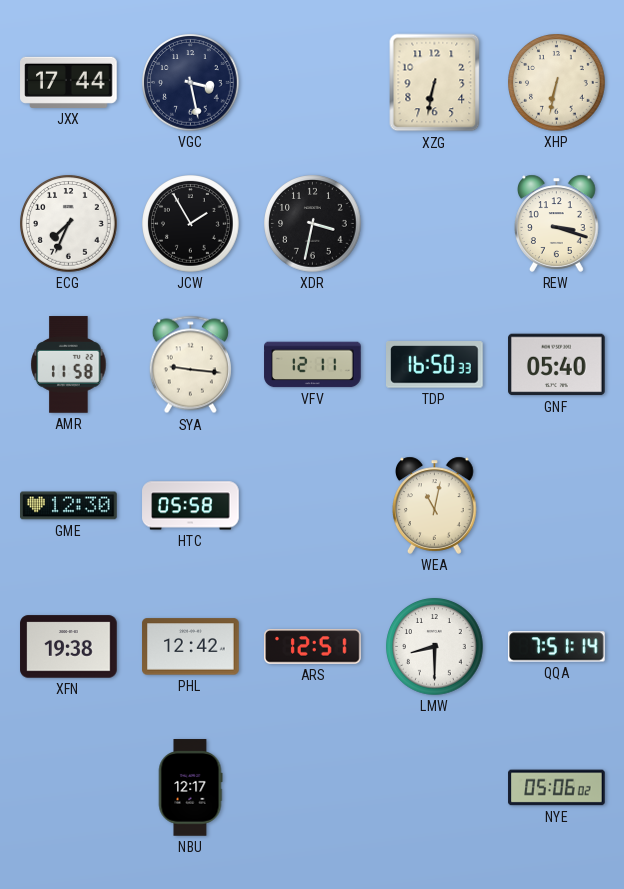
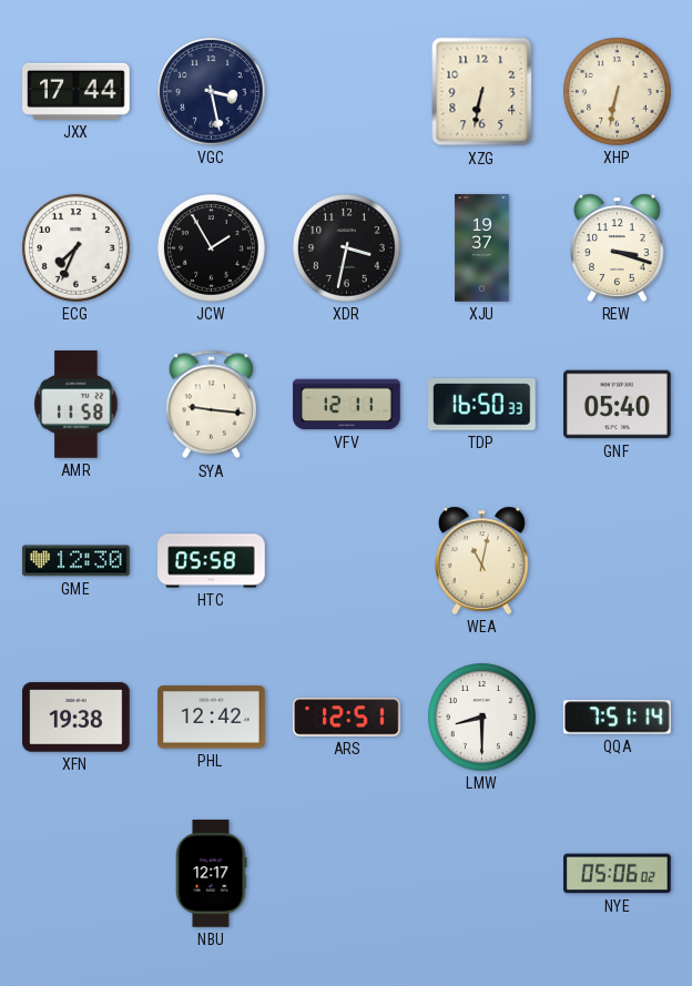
XJU: none -> 19:37 (482, 248)
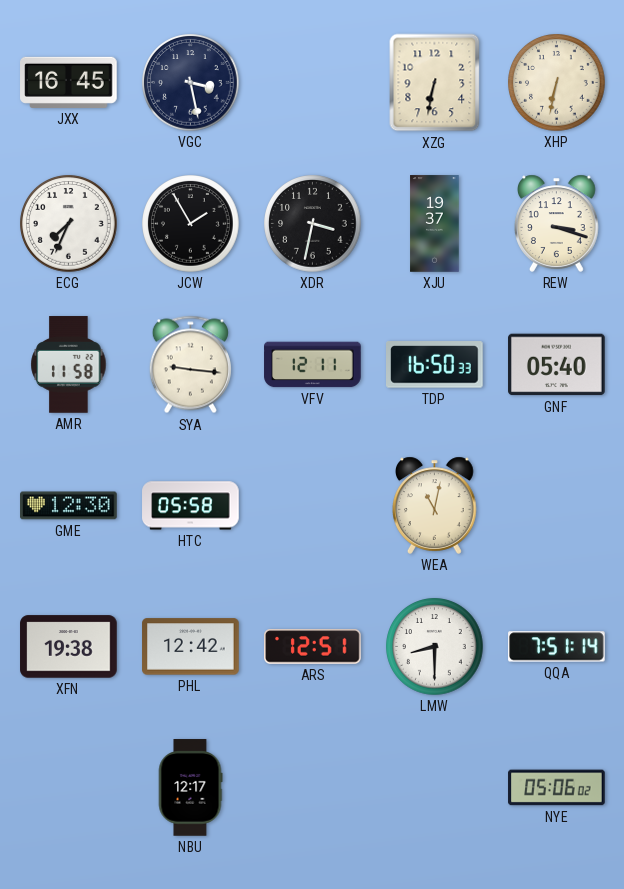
JXX: 17:44 -> 16:45 (69, 82)
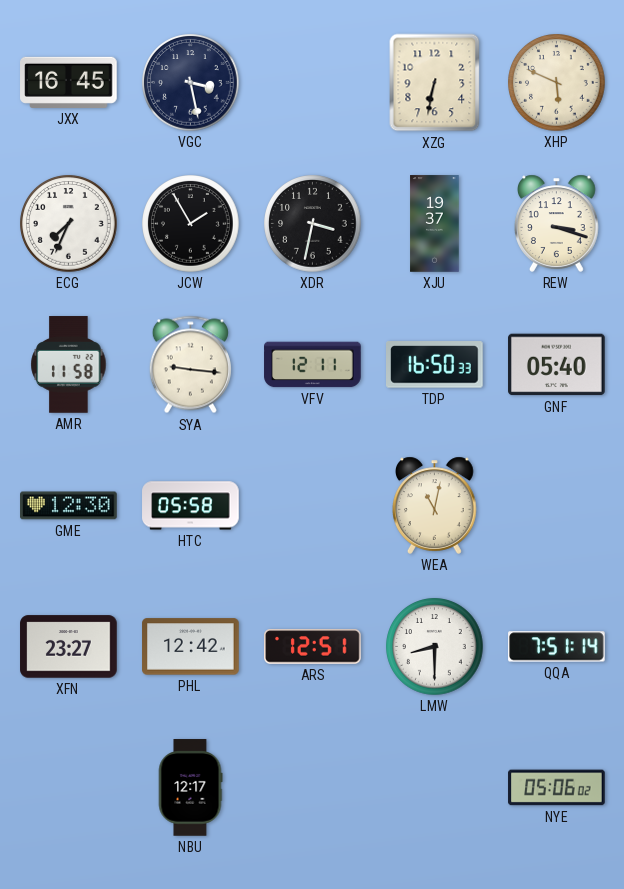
XHP: 6:32 -> 5:49 (557, 83)
XFN: 19:38 -> 23:27 (69, 647)
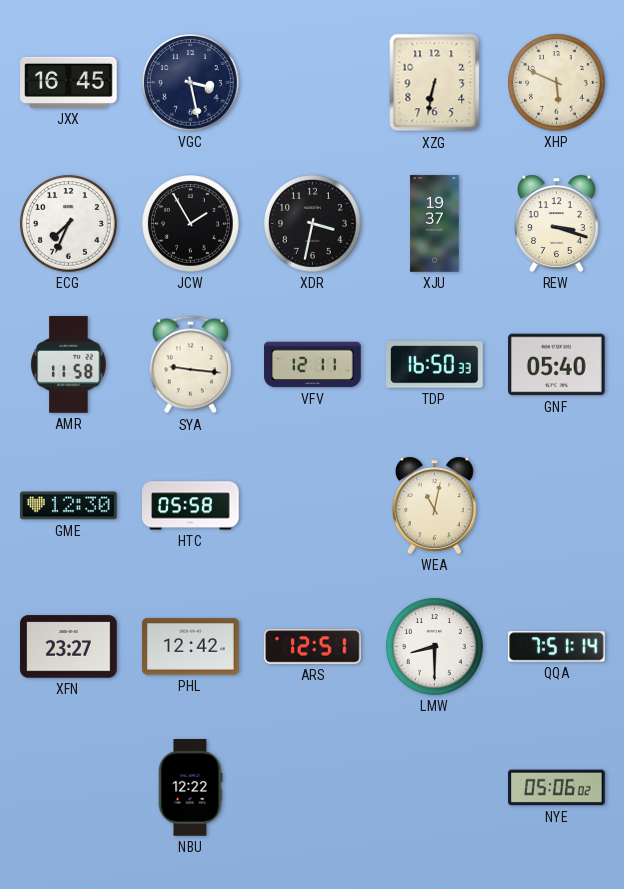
NBU: 12:17 -> 12:22 (190, 788)
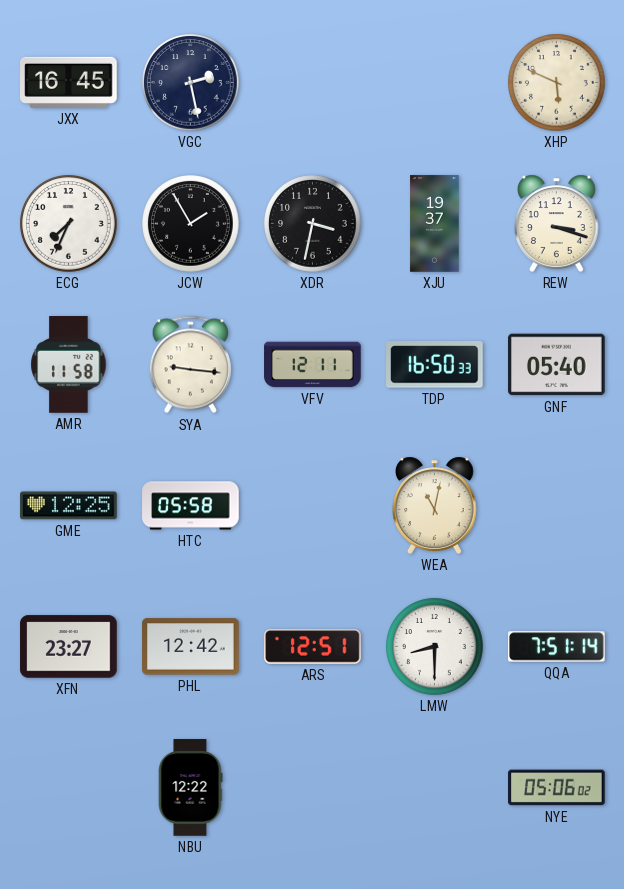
VGC: 3:28 -> 2:28 (191, 83)
XZG: 6:32 -> none (435, 83)
GME: 12:30 -> 12:25 (69, 506)
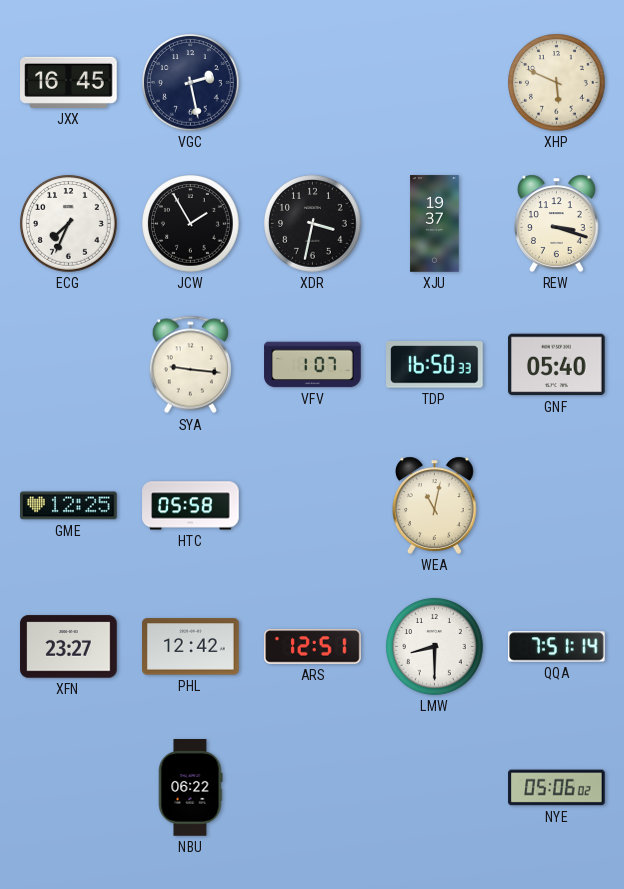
AMR: 11:58 -> none (69, 365)
VFV: 12:11 -> 1:07 (313, 365)
NBU: 12:22 -> 06:22 (190, 788)
